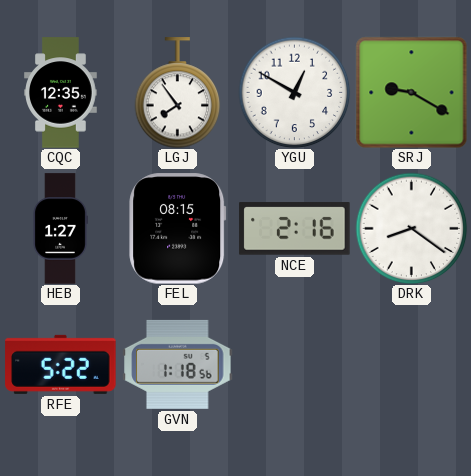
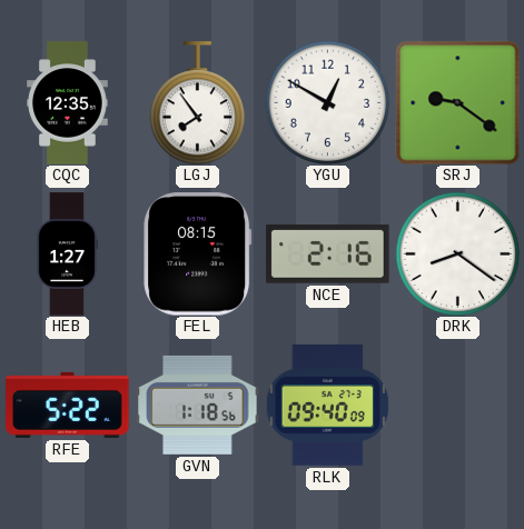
SRJ: 9:20 -> 9:21 (457, 102)
RLK: none -> 09:40 (327, 406)
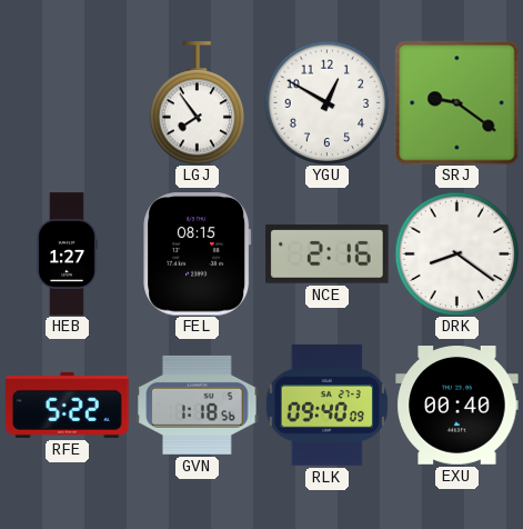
CQC: 12:35 -> none (68, 103)
EXU: none -> 00:40 (457, 406)
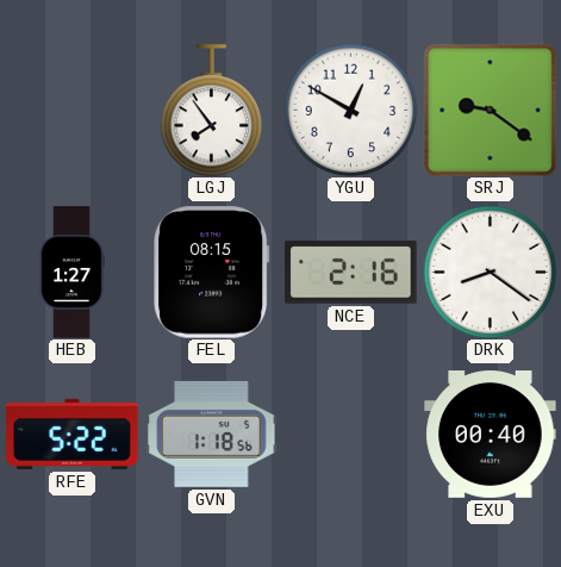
RLK: 09:40 -> none (326, 406)
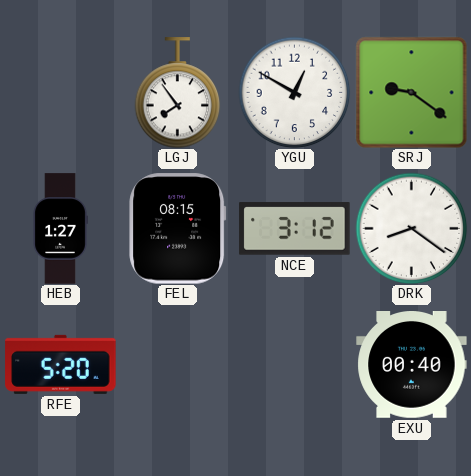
NCE: 2:16 -> 3:12 (295, 229)
RFE: 5:22 -> 5:20 (61, 364)
GVN: 1:18 -> none (212, 434)
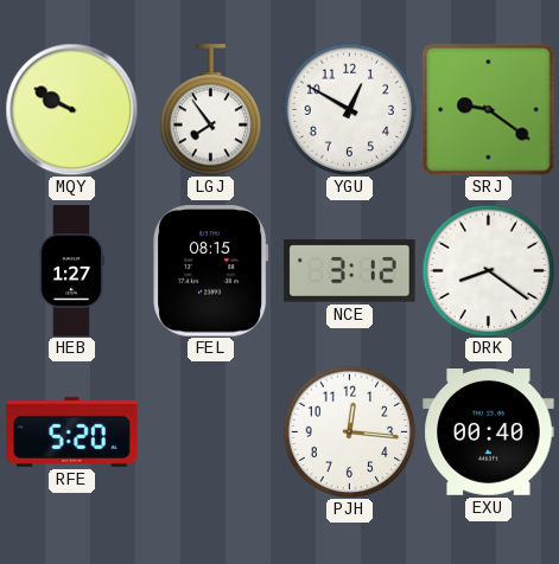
MQY: none -> 9:50 (71, 109)
PJH: none -> 12:16 (349, 431)
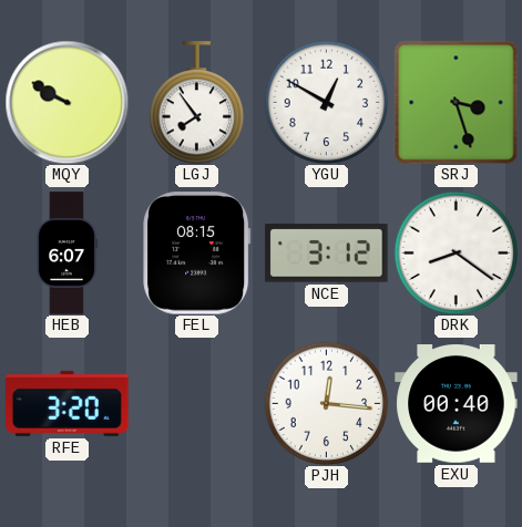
SRJ: 9:21 -> 3:27 (456, 102)
HEB: 1:27 -> 6:07 (66, 254)
RFE: 5:20 -> 3:20 (68, 403)
